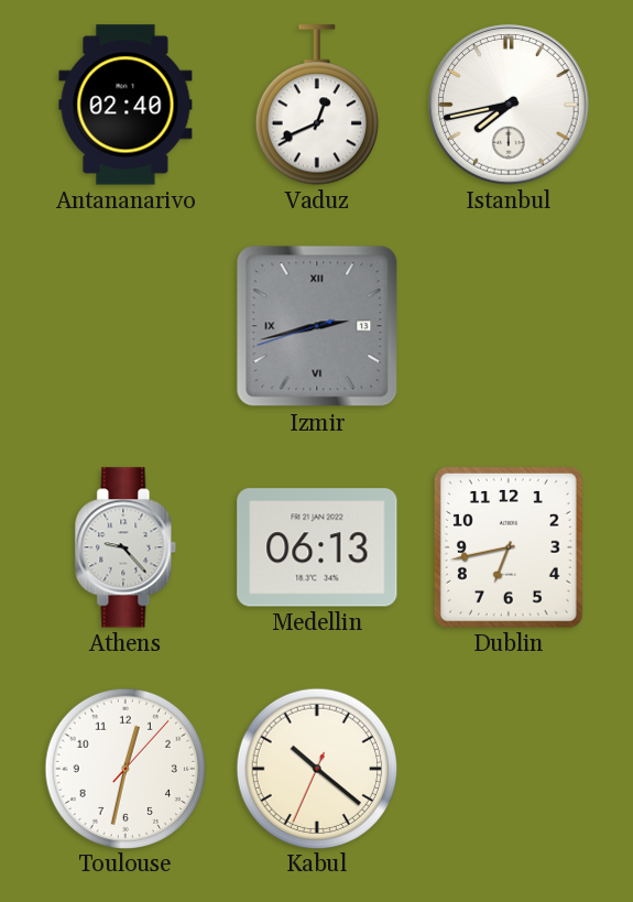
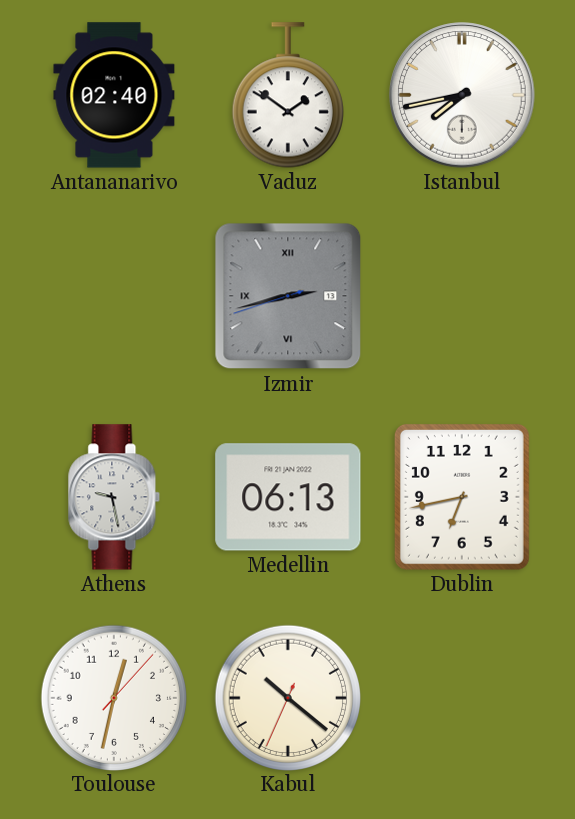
Vaduz: 12:41 -> 1:51 (288, 95)
Athens: 9:23 -> 9:28 (114, 497)
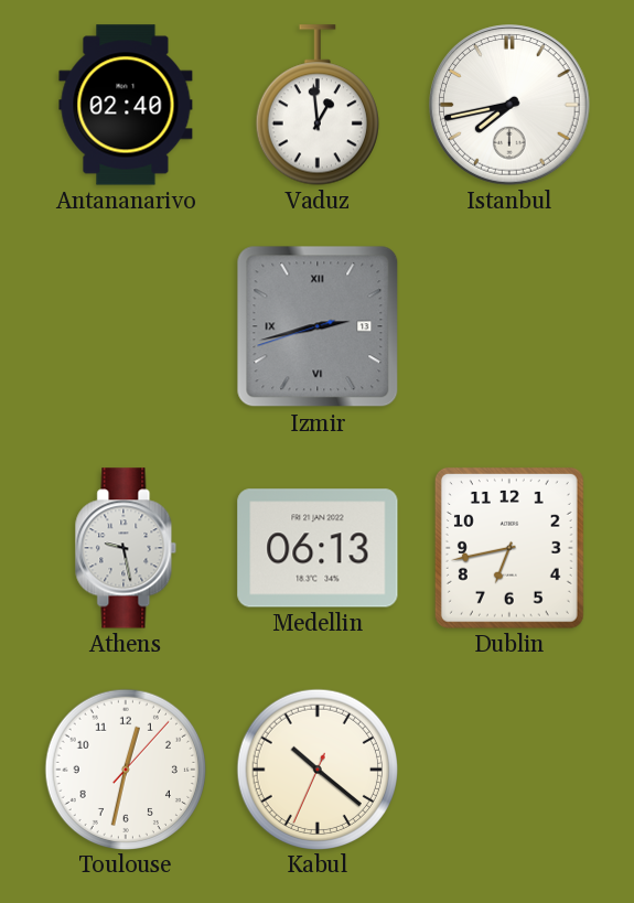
Vaduz: 1:51 -> 12:59 (318, 105)
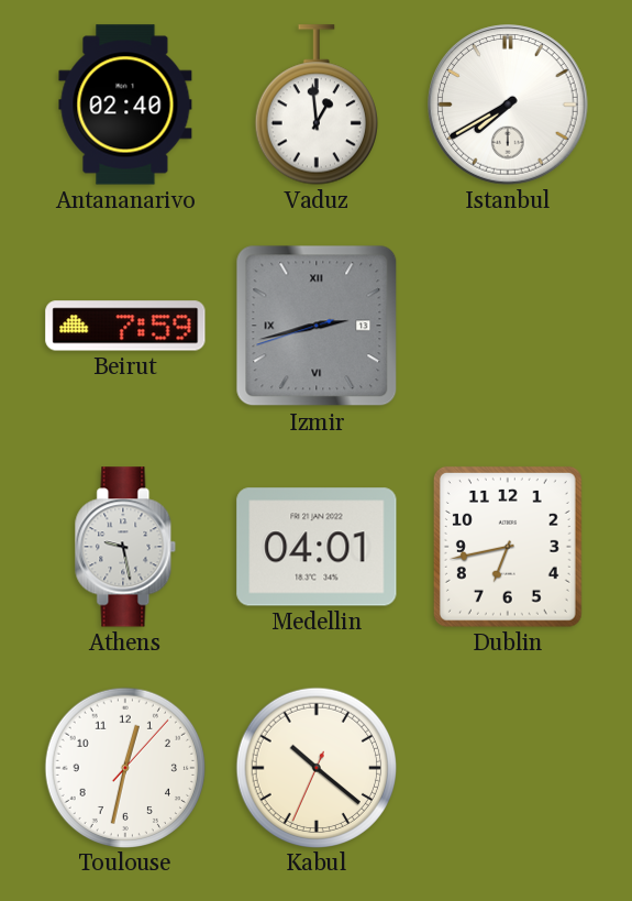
Istanbul: 7:43 -> 7:40 (508, 105)
Beirut: none -> 7:59 (125, 326)
Medellin: 06:13 -> 04:01 (317, 547)
